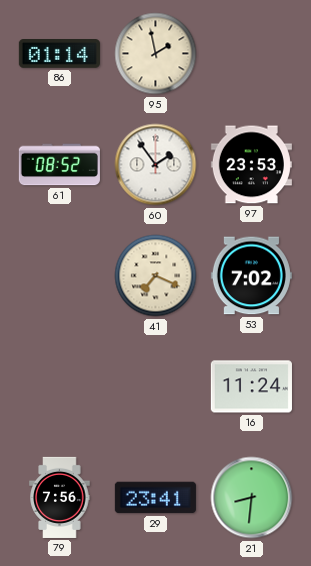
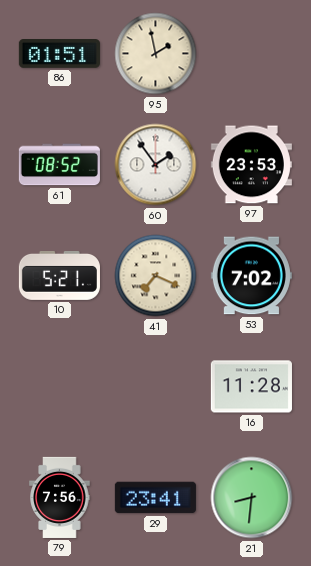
86: 01:14 -> 01:51 (59, 54)
10: none -> 5:21 (59, 275)
16: 11:24 -> 11:28 (251, 387)
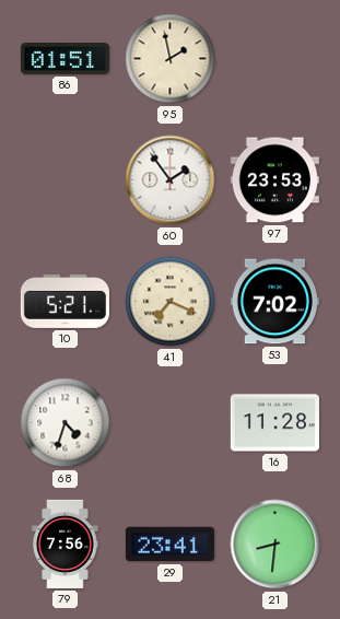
61: 08:52 -> none (59, 165)
68: none -> 4:33 (66, 423)
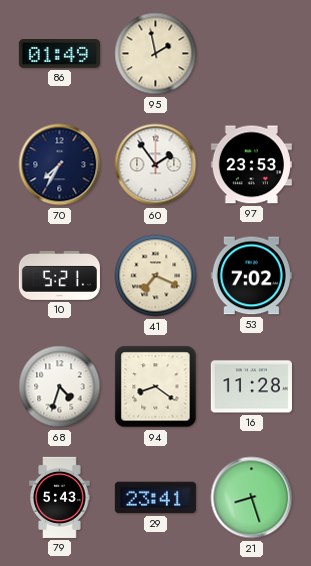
86: 01:51 -> 01:49 (59, 54)
70: none -> 7:35 (60, 165)
94: none -> 8:21 (156, 387)
79: 7:56 -> 5:43 (60, 497)
21: 8:31 -> 8:27 (252, 498)
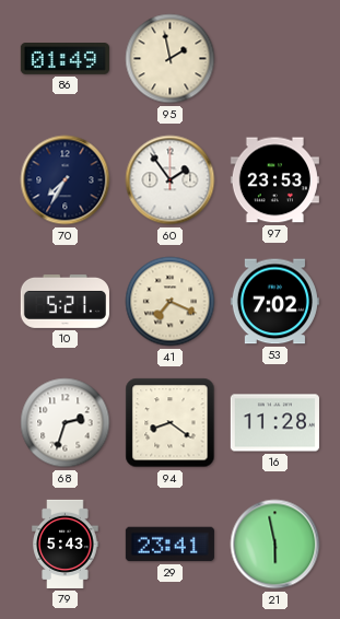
68: 4:33 -> 2:33 (66, 423)
21: 8:27 -> 5:58 (275, 545)
